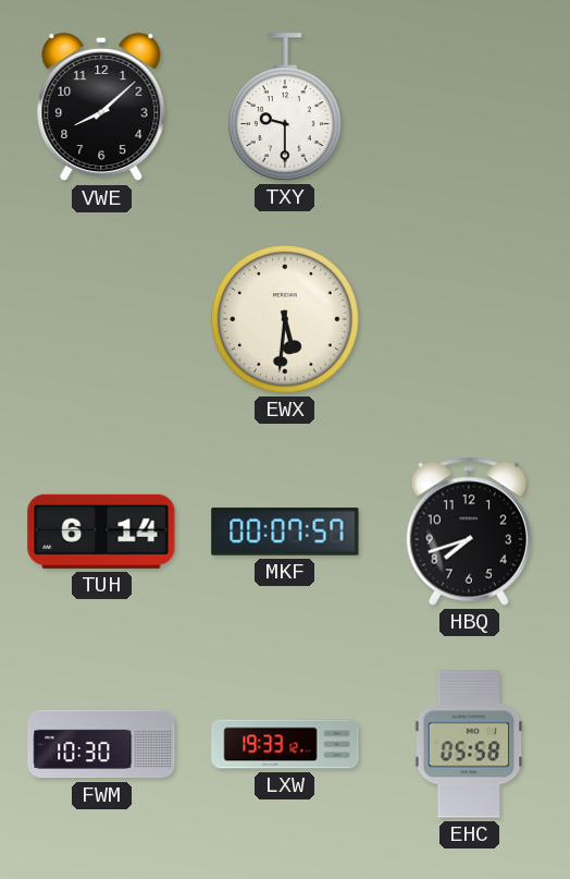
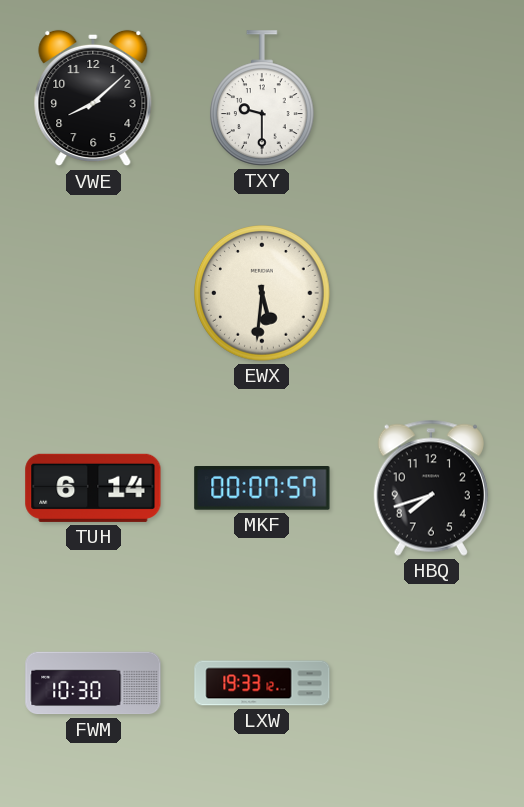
EHC: 05:58 -> none (469, 744)
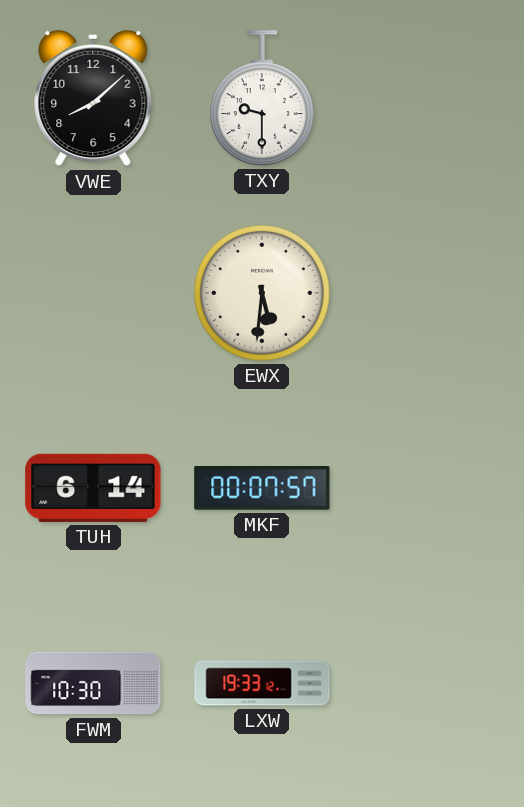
HBQ: 7:42 -> none (431, 488)
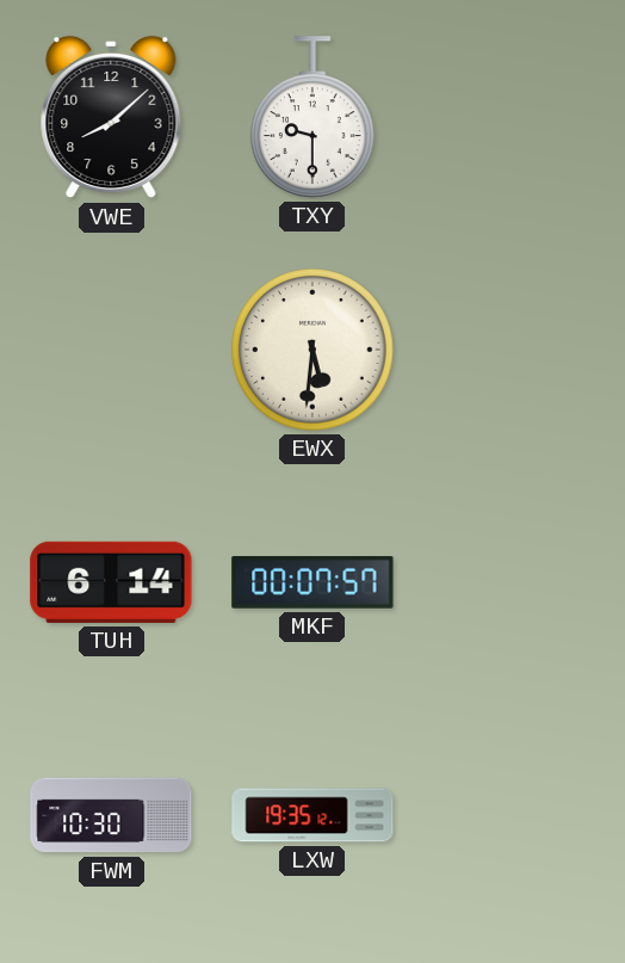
LXW: 19:33 -> 19:35 (312, 815)
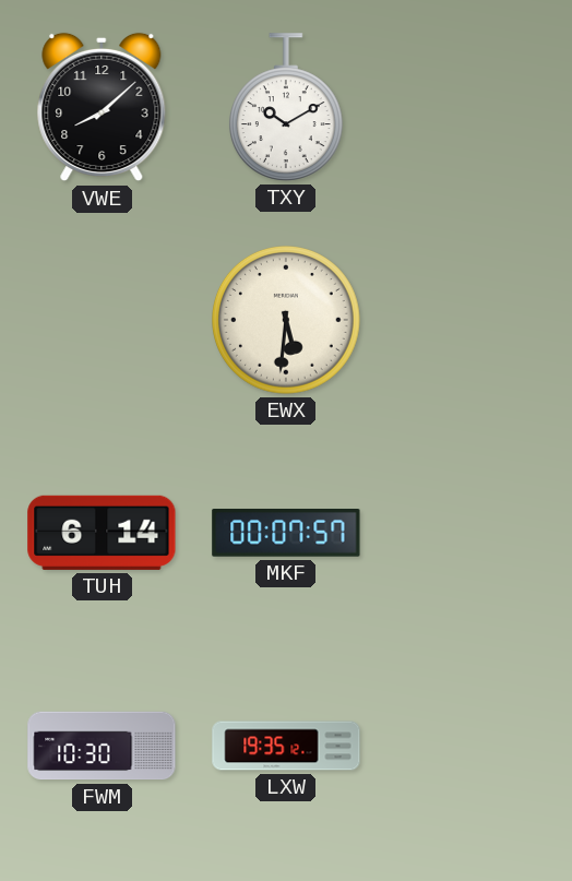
TXY: 9:30 -> 10:10 (286, 107)
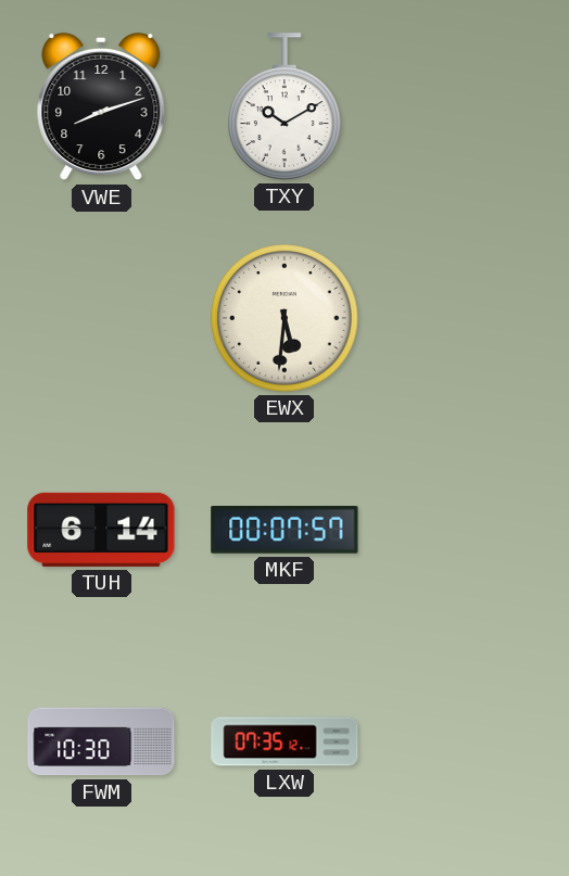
VWE: 8:08 -> 8:12 (101, 106)
LXW: 19:35 -> 07:35 (284, 741)
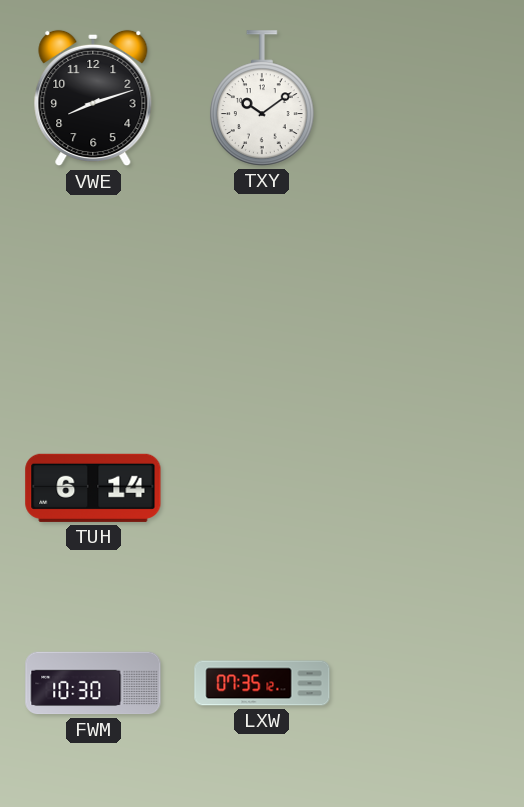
TXY: 10:10 -> 10:09 (262, 98)
EWX: 5:31 -> none (286, 319)
MKF: 00:07 -> none (284, 531)
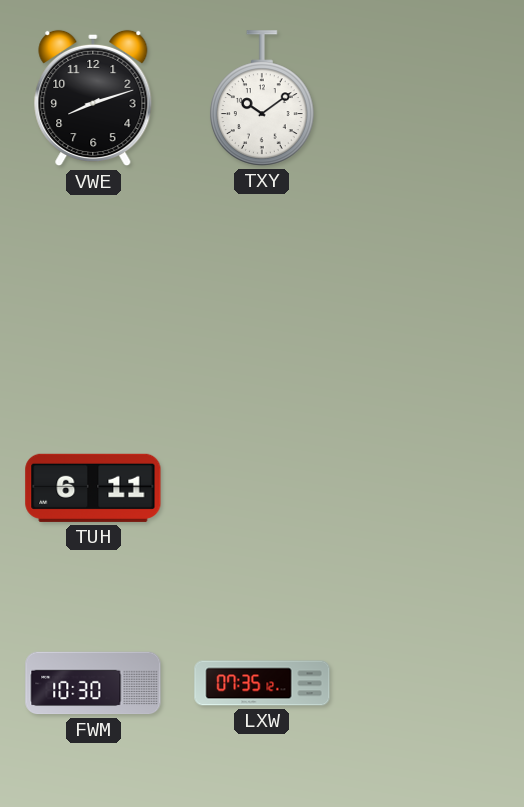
TUH: 6:14 -> 6:11 (93, 488)
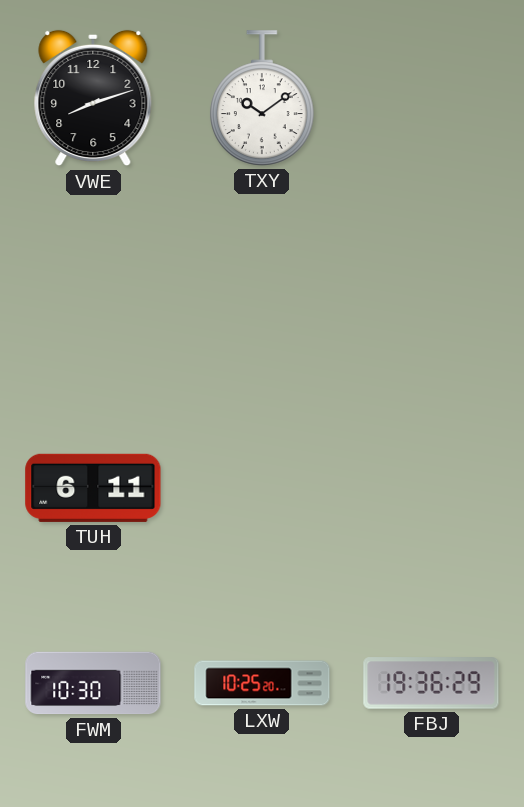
LXW: 07:35 -> 10:25 (262, 683)
FBJ: none -> 19:36 (431, 683)
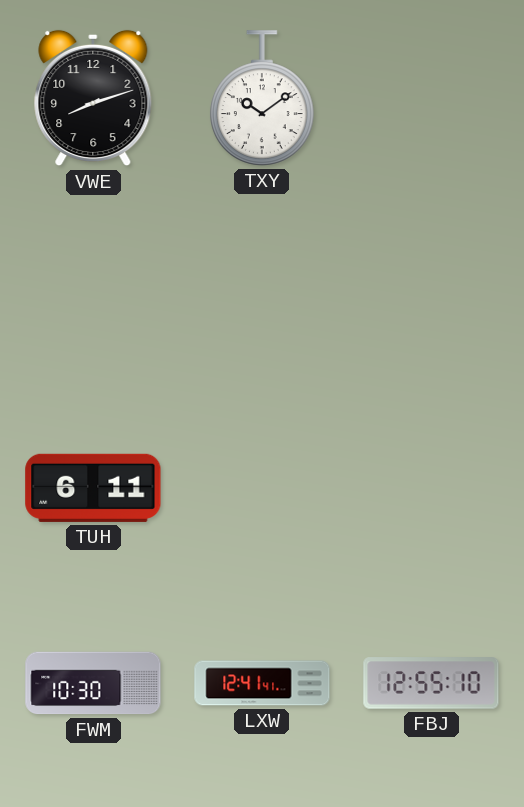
LXW: 10:25 -> 12:41 (262, 683)
FBJ: 19:36 -> 12:55 (431, 683)
